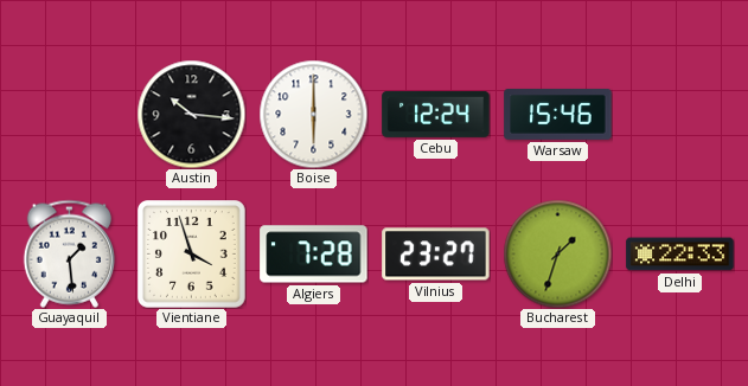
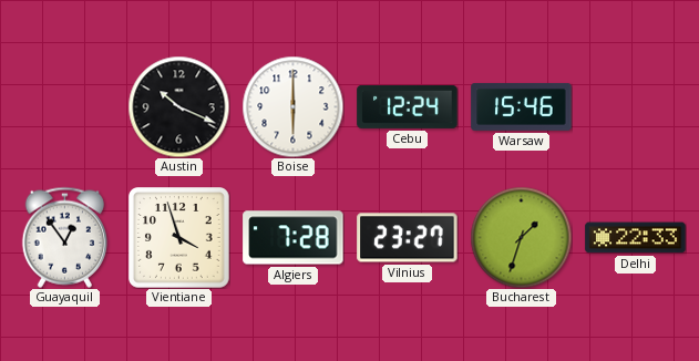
Austin: 10:16 -> 10:19 (178, 106)
Guayaquil: 1:29 -> 12:54 (64, 237)
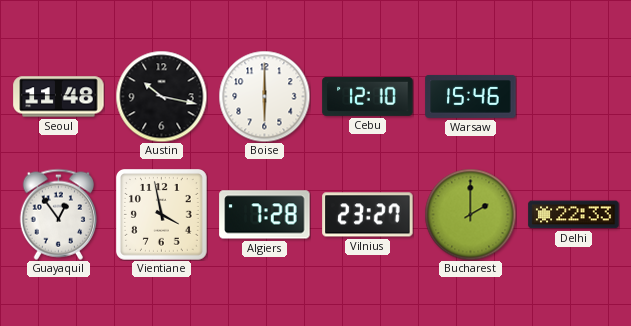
Seoul: none -> 11:48 (59, 97)
Austin: 10:19 -> 10:17 (161, 96)
Cebu: 12:24 -> 12:10 (368, 96)
Vientiane: 3:57 -> 3:58 (162, 215)
Bucharest: 1:33 -> 2:00 (470, 214)
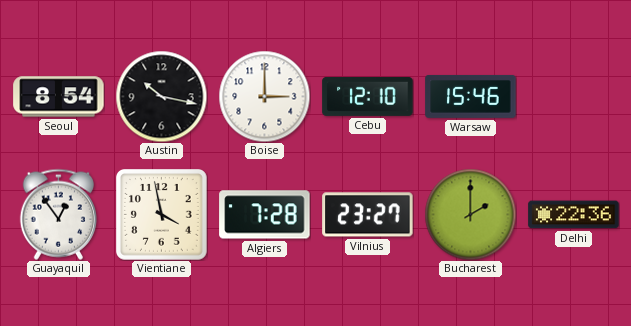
Seoul: 11:48 -> 8:54 (59, 97)
Boise: 6:00 -> 3:00 (264, 96)
Delhi: 22:33 -> 22:36 (574, 215)
